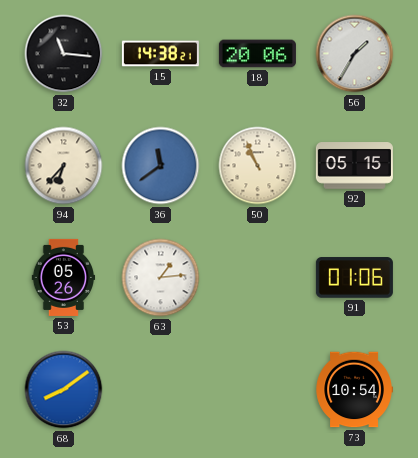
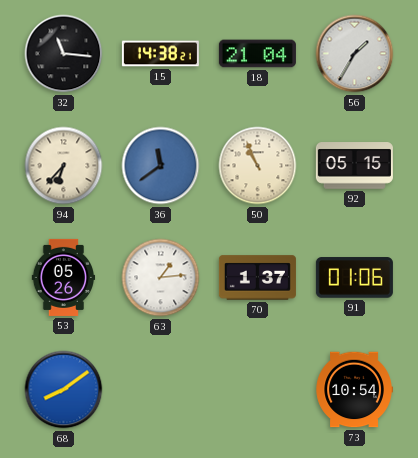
18: 20:06 -> 21:04 (257, 54)
70: none -> 1:37 (257, 278)
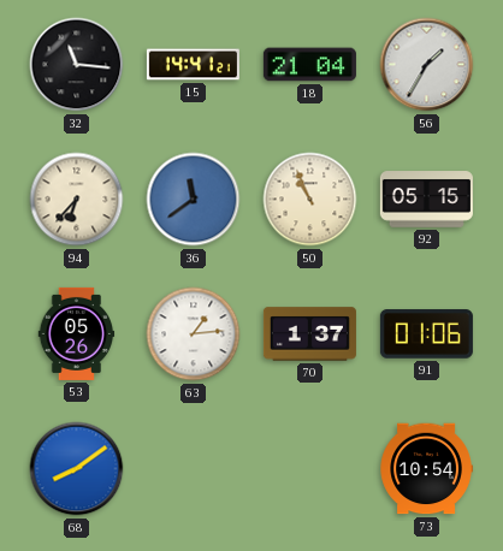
15: 14:38 -> 14:41 (193, 65)
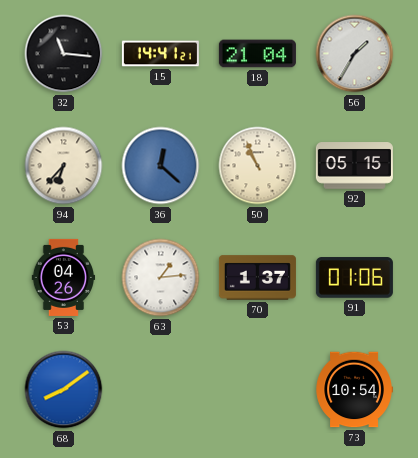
36: 11:39 -> 12:22 (161, 166)
53: 05:26 -> 04:26 (64, 277)
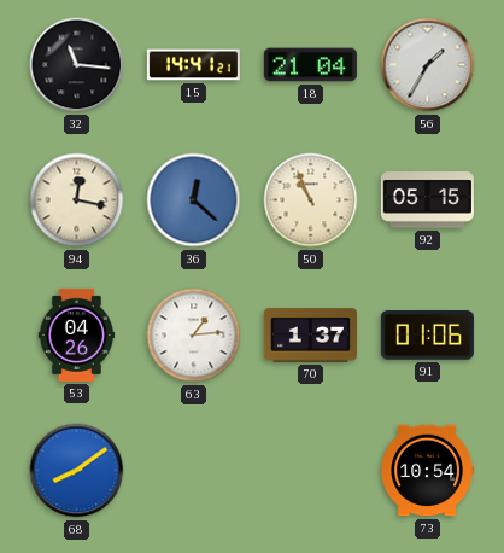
94: 6:37 -> 12:17 (77, 200)
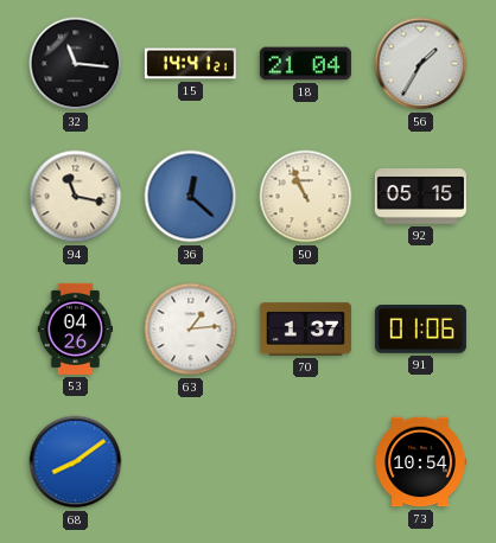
94: 12:17 -> 11:17 (76, 197)
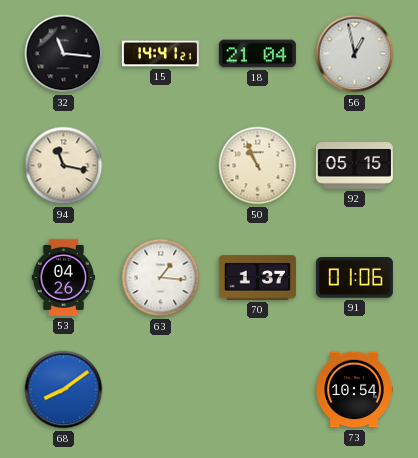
56: 1:35 -> 12:58 (355, 54)
36: 12:22 -> none (191, 197)
63: 1:14 -> 1:16 (161, 278)
